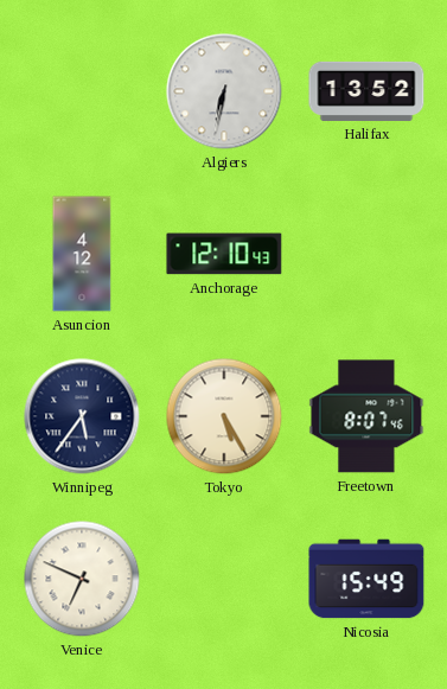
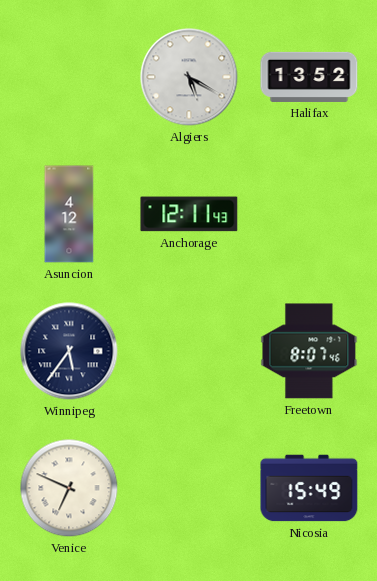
Algiers: 6:32 -> 5:20 (189, 77)
Anchorage: 12:10 -> 12:11 (189, 214)
Tokyo: 5:25 -> none (224, 416)
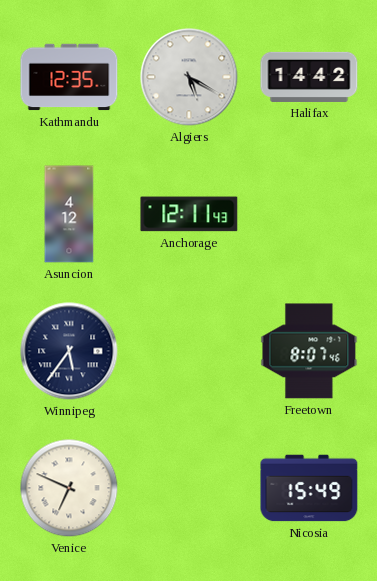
Kathmandu: none -> 12:35 (69, 77)
Halifax: 13:52 -> 14:42 (309, 77)
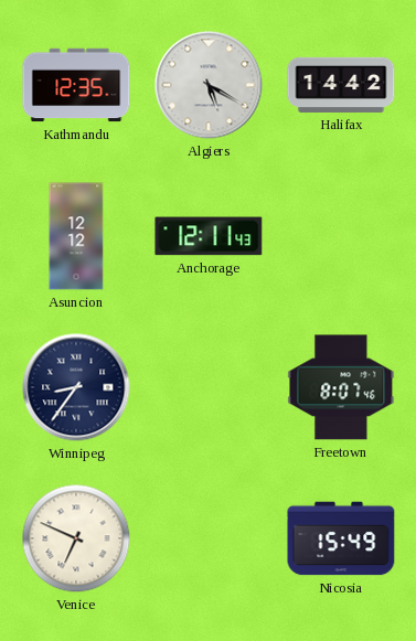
Asuncion: 4:12 -> 12:12 (76, 236)
Winnipeg: 5:36 -> 8:36 (76, 387)
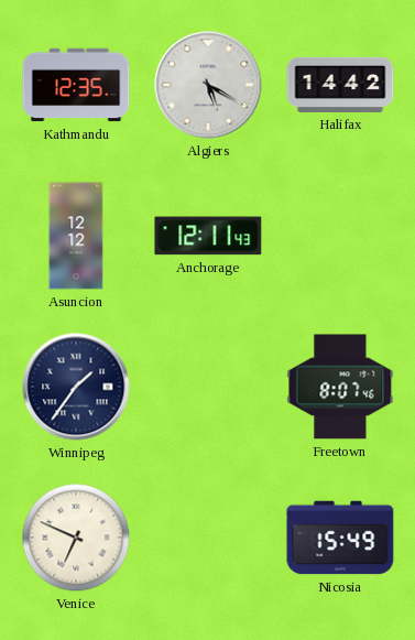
Winnipeg: 8:36 -> 1:36 (76, 387)
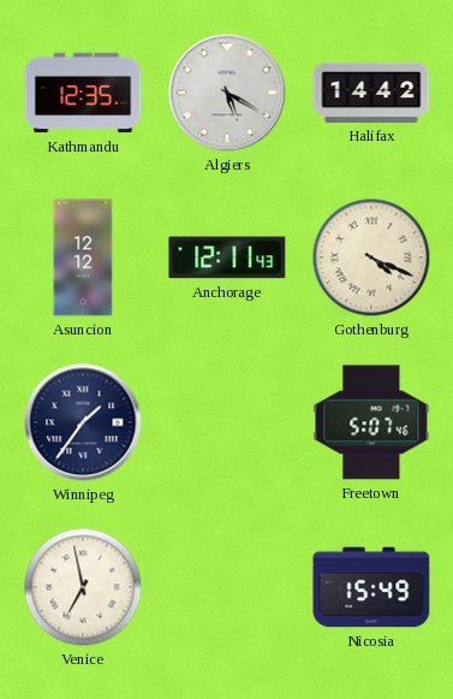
Gothenburg: none -> 4:19 (371, 257)
Freetown: 8:07 -> 5:07 (371, 422)
Venice: 6:49 -> 6:58 (83, 587)
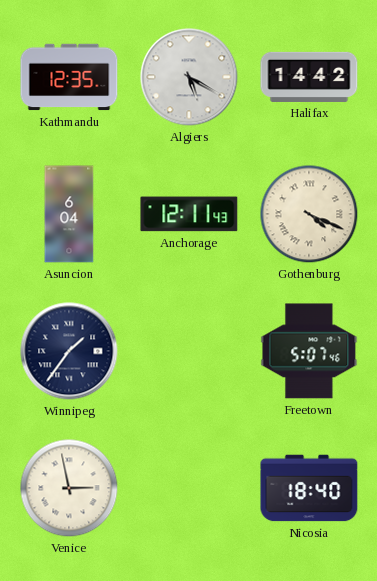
Asuncion: 12:12 -> 6:04 (69, 214)
Venice: 6:58 -> 2:58 (69, 488)
Nicosia: 15:49 -> 18:40 (309, 488)
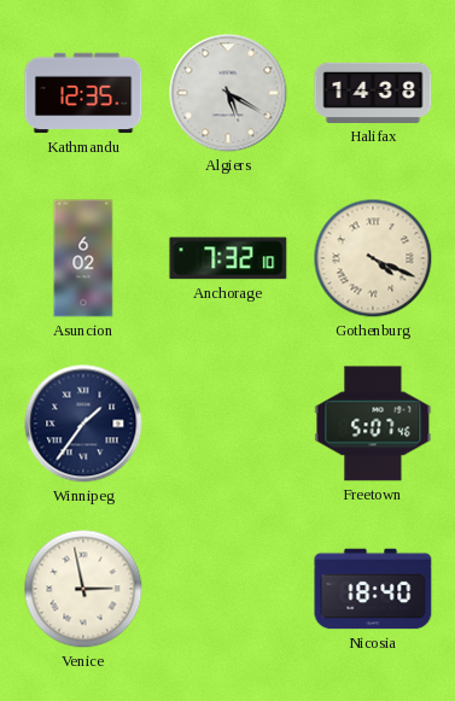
Halifax: 14:42 -> 14:38 (373, 93)
Asuncion: 6:04 -> 6:02 (83, 258)
Anchorage: 12:11 -> 7:32 (228, 258)
